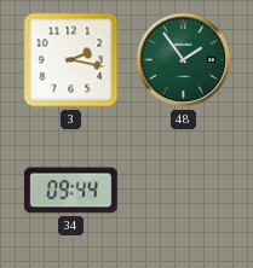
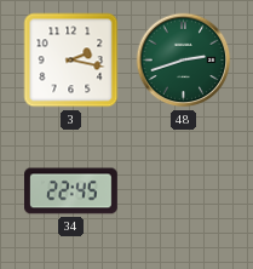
48: 1:54 -> 2:42 (184, 61)
34: 09:44 -> 22:45 (71, 191)
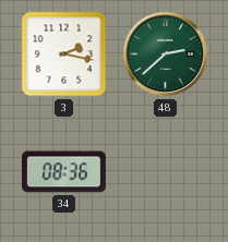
48: 2:42 -> 2:38 (166, 55)
34: 22:45 -> 08:36 (64, 172)
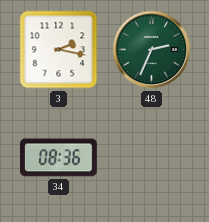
48: 2:38 -> 2:34 (152, 50)
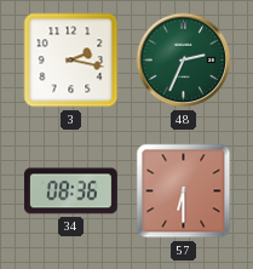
57: none -> 6:30 (184, 191)
